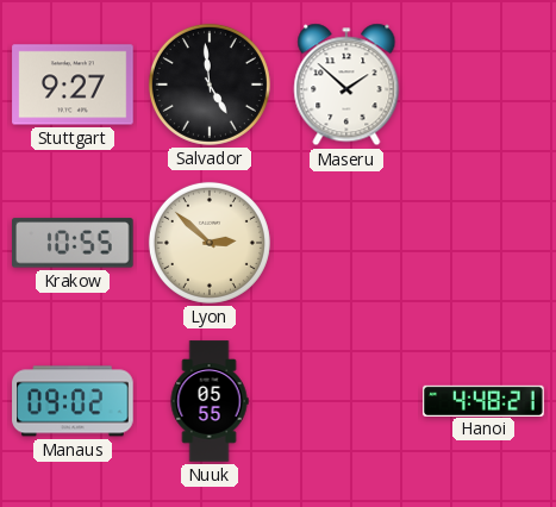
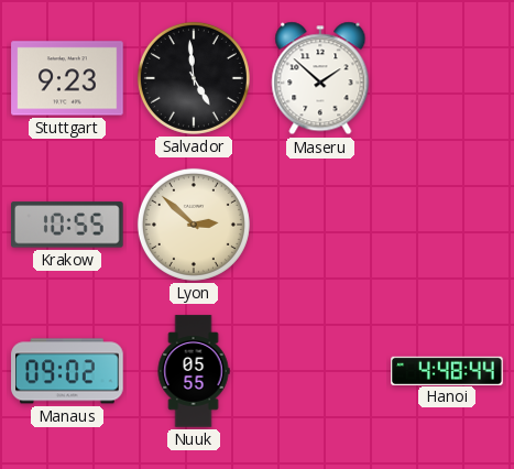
Stuttgart: 9:27 -> 9:23 (67, 78)
Hanoi: 4:48:21 -> 4:48:44 (447, 370)
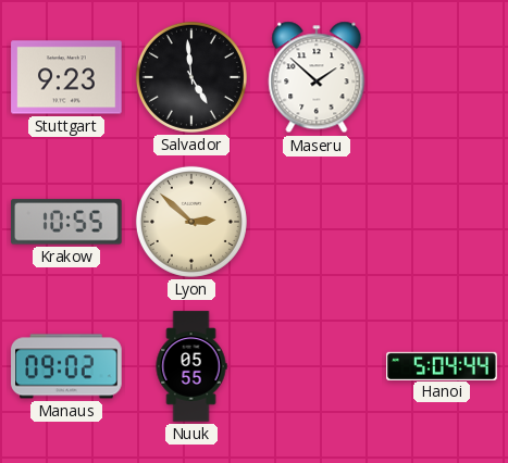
Hanoi: 4:48 -> 5:04 (442, 365)
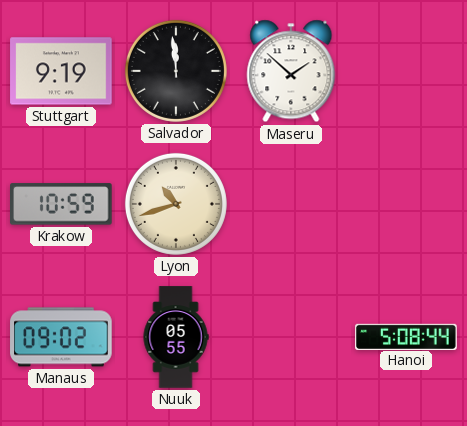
Stuttgart: 9:23 -> 9:19 (61, 71)
Salvador: 4:59 -> 11:59 (176, 71)
Krakow: 10:55 -> 10:59 (62, 204)
Lyon: 2:52 -> 10:42 (176, 204)
Hanoi: 5:04 -> 5:08 (406, 336)
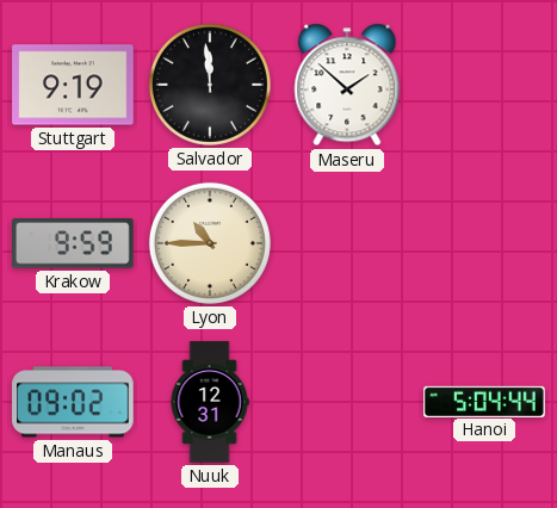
Krakow: 10:59 -> 9:59 (74, 243)
Lyon: 10:42 -> 10:45 (210, 243)
Nuuk: 05:55 -> 12:31 (210, 402)
Hanoi: 5:08 -> 5:04 (484, 401)
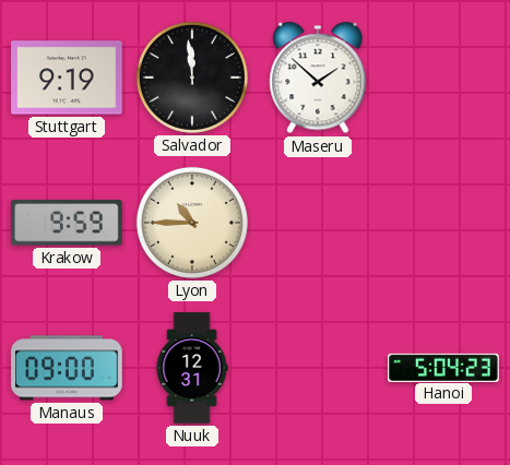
Manaus: 09:02 -> 09:00 (67, 368)
Hanoi: 5:04:44 -> 5:04:23 (443, 367)
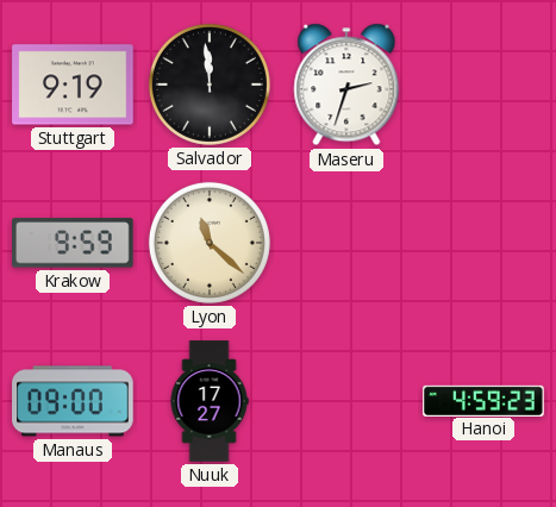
Maseru: 1:52 -> 2:33 (346, 84)
Lyon: 10:45 -> 11:22 (210, 243)
Nuuk: 12:31 -> 17:27 (210, 401)
Hanoi: 5:04 -> 4:59 (483, 400)
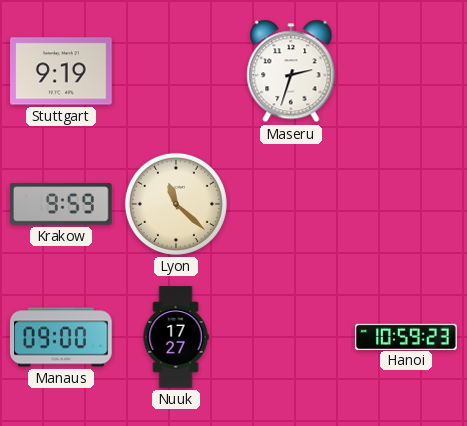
Salvador: 11:59 -> none (210, 84)
Hanoi: 4:59 -> 10:59 (406, 336)
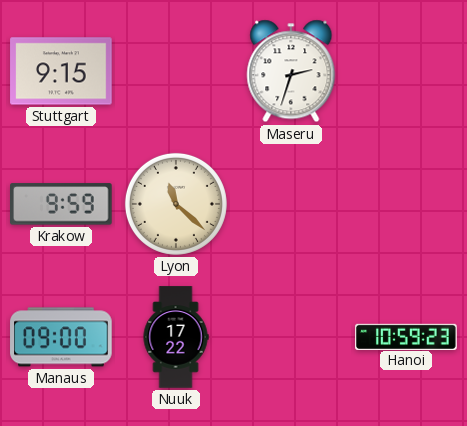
Stuttgart: 9:19 -> 9:15 (61, 71)
Nuuk: 17:27 -> 17:22 (176, 337)
